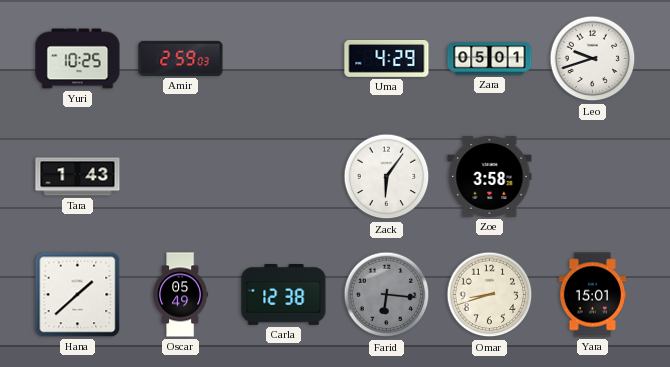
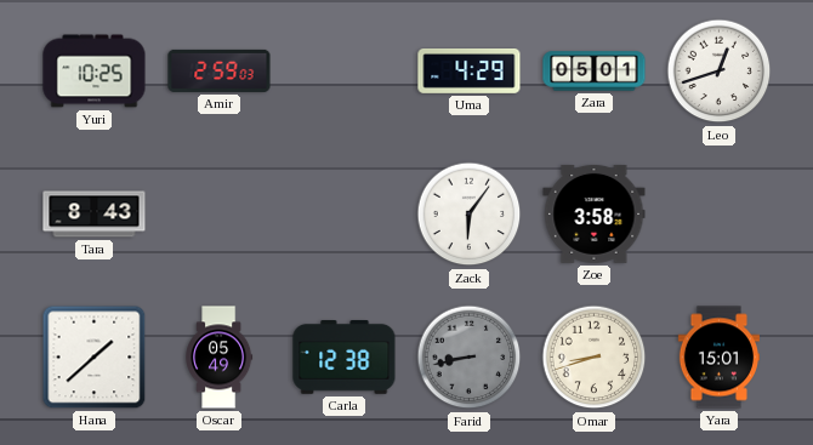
Leo: 9:42 -> 12:42 (720, 72)
Tara: 1:43 -> 8:43 (95, 215)
Farid: 6:16 -> 8:43 (470, 358)
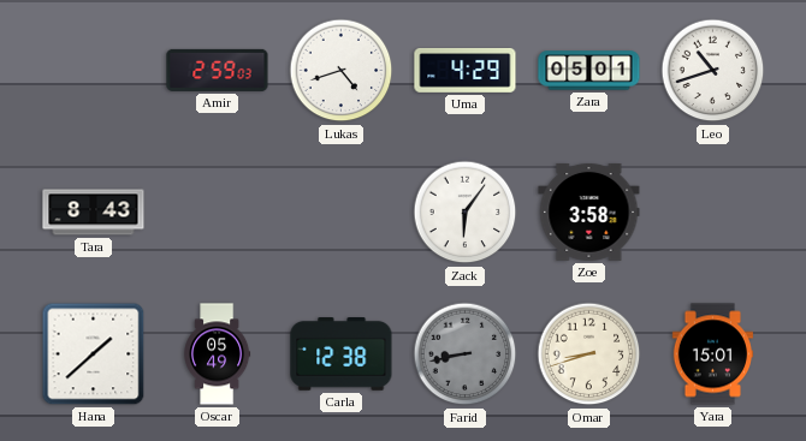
Yuri: 10:25 -> none (95, 72)
Lukas: none -> 4:42 (342, 71)
Leo: 12:42 -> 10:42 (713, 71)
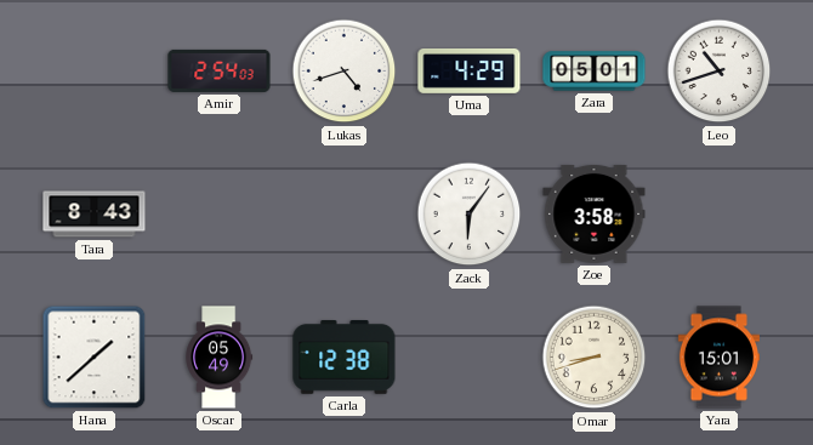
Amir: 2:59 -> 2:54 (220, 70)
Farid: 8:43 -> none (466, 354)
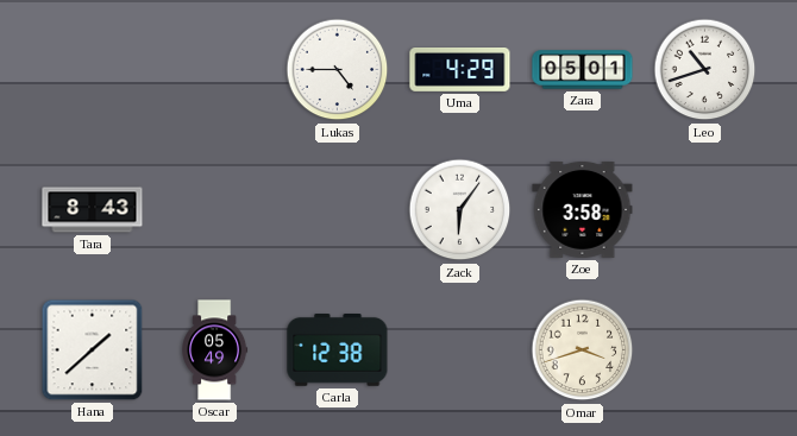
Amir: 2:54 -> none (220, 70)
Lukas: 4:42 -> 4:45 (338, 70)
Omar: 8:42 -> 3:42 (583, 350)
Yara: 15:01 -> none (718, 358)
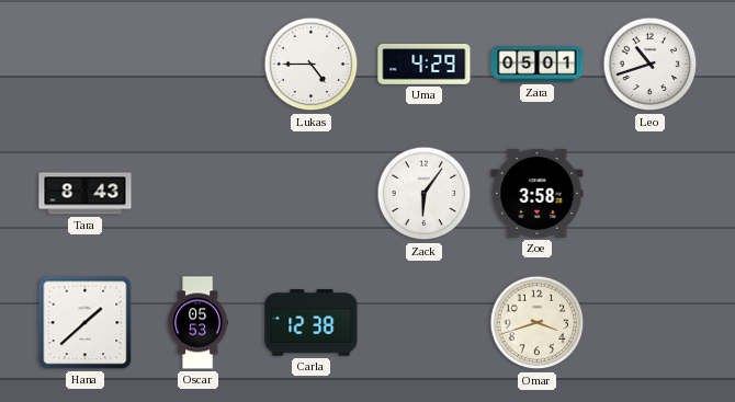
Oscar: 05:49 -> 05:53 (199, 323)
